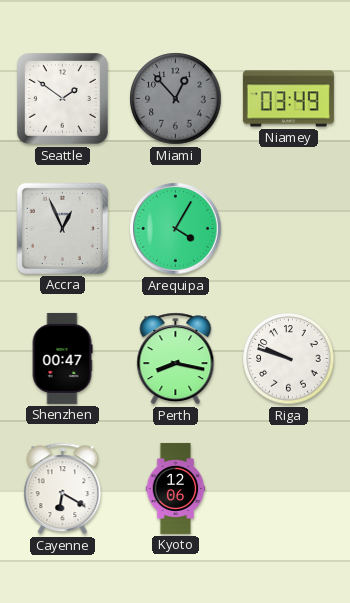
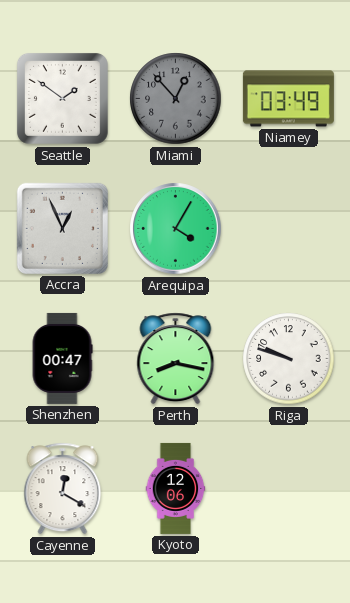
Cayenne: 6:20 -> 12:20 (63, 489)
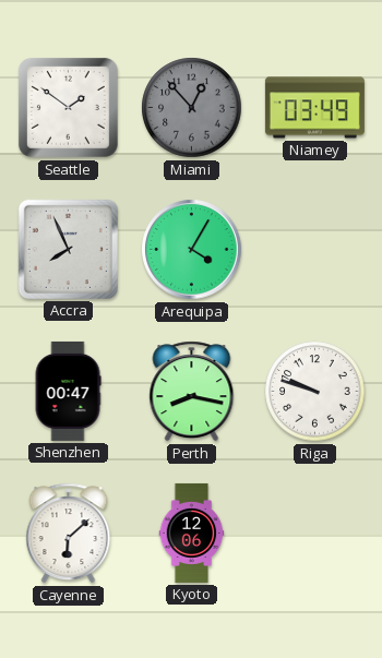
Accra: 12:56 -> 7:56 (68, 249)
Cayenne: 12:20 -> 6:08 (69, 534)
